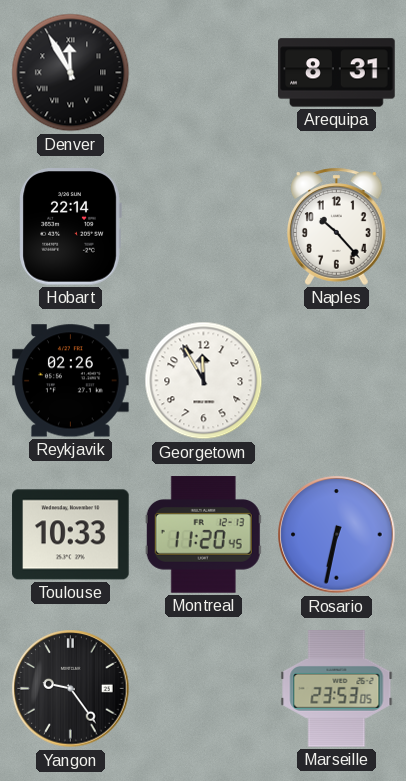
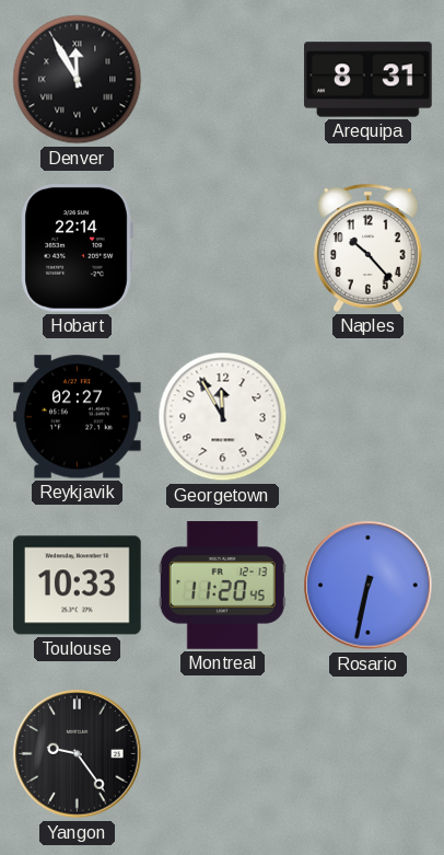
Reykjavik: 02:26 -> 02:27 (78, 417)
Marseille: 23:53 -> none (337, 689)
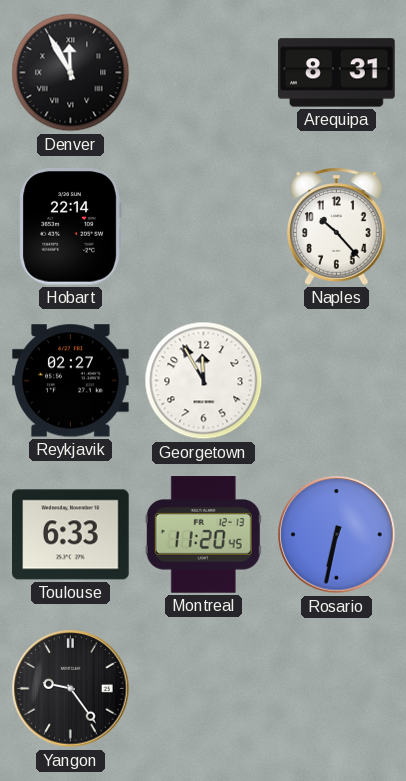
Toulouse: 10:33 -> 6:33 (71, 535)
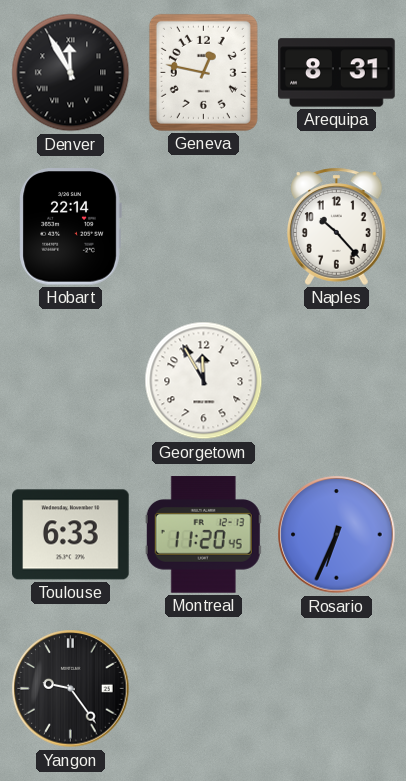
Geneva: none -> 12:47 (203, 72)
Reykjavik: 02:27 -> none (71, 381)
Rosario: 6:32 -> 6:34 (337, 535)
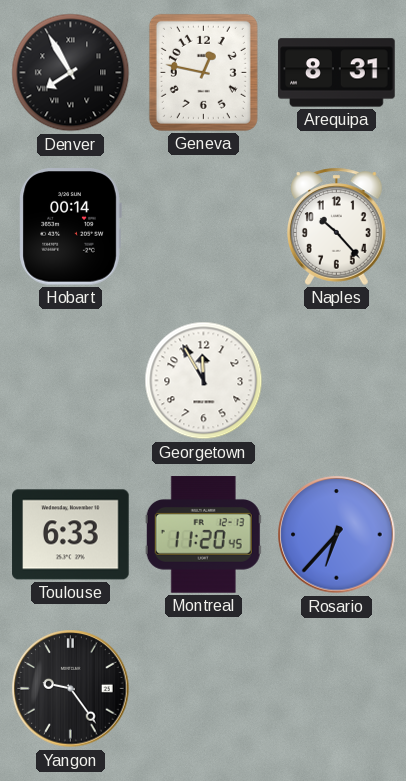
Denver: 11:55 -> 7:55 (71, 73)
Hobart: 22:14 -> 00:14 (70, 227)
Rosario: 6:34 -> 6:37 (337, 535)
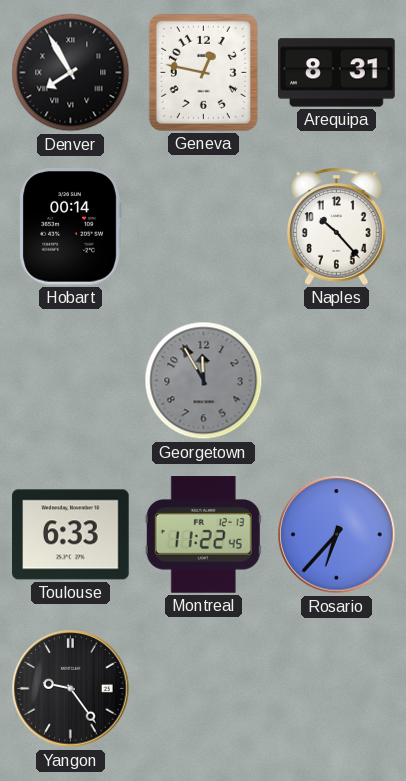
Georgetown dial: white -> grey (204, 381)
Montreal: 11:20 -> 11:22 (203, 535)
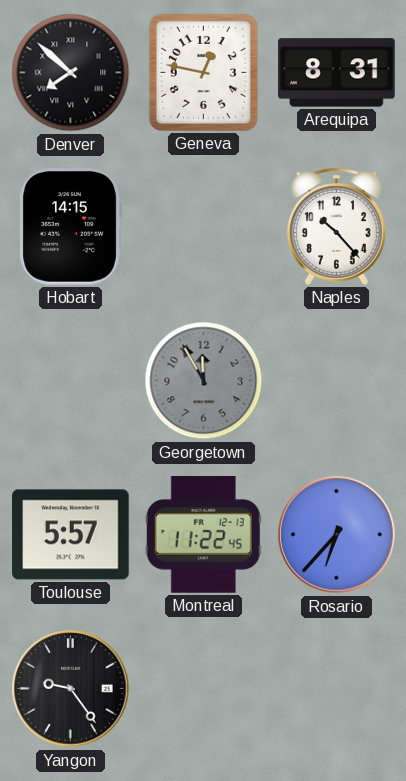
Denver: 7:55 -> 7:52 (71, 73)
Hobart: 00:14 -> 14:15 (70, 227)
Toulouse: 6:33 -> 5:57 (71, 535)
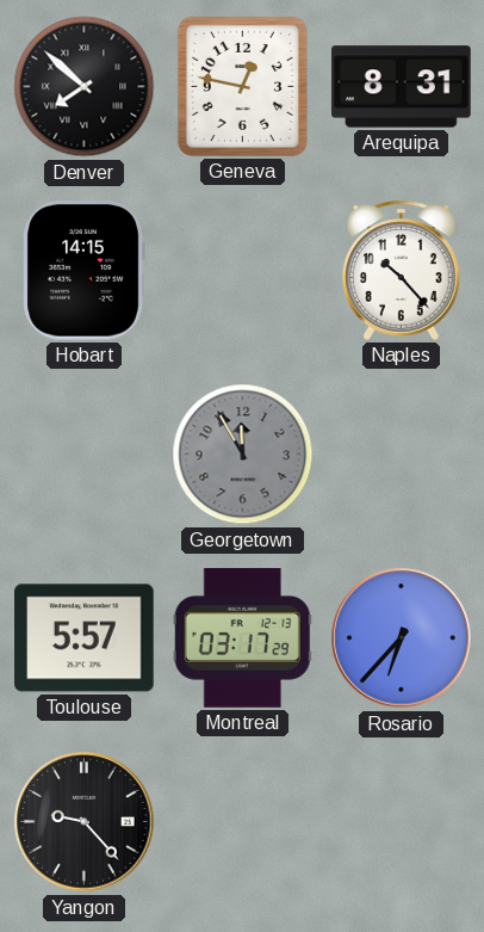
Montreal: 11:22 -> 03:17 (242, 638)
Yangon: 9:24 -> 9:23 (85, 822)
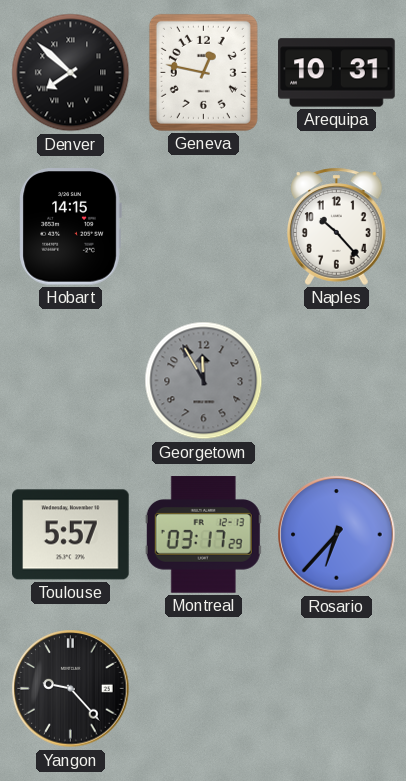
Arequipa: 8:31 -> 10:31 (337, 73)
